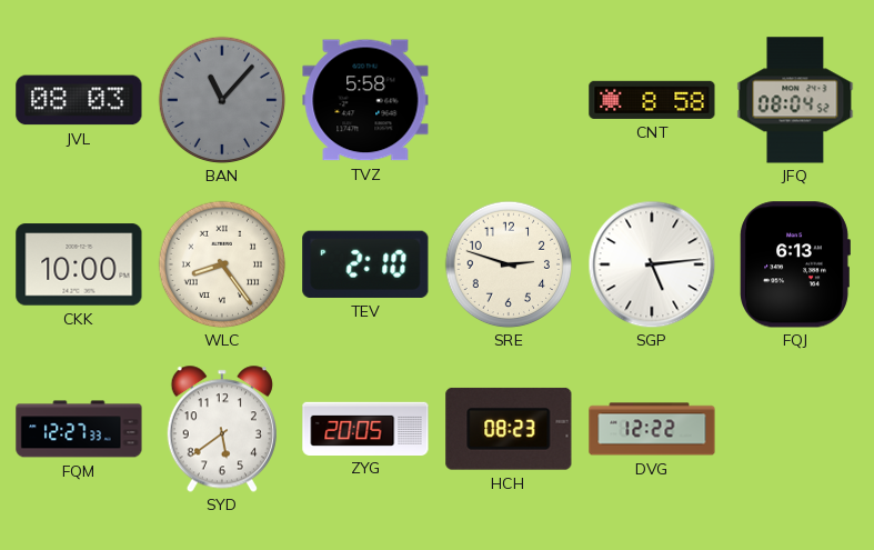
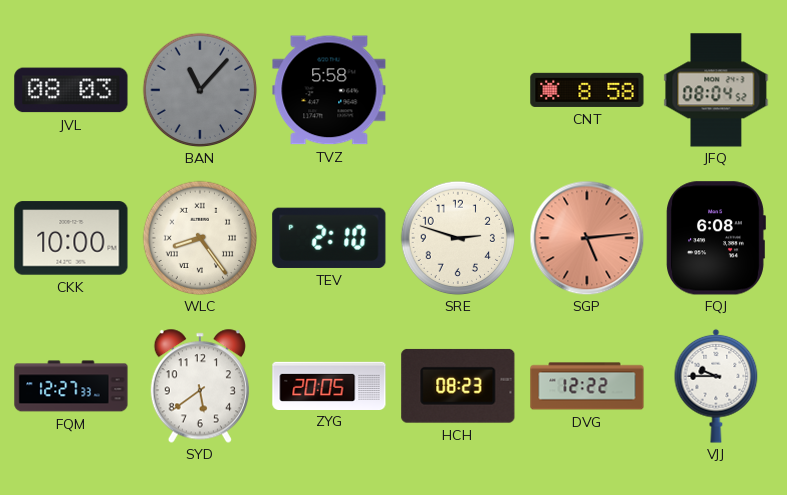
SGP dial: white -> salmon (587, 238)
FQJ: 6:13 -> 6:08 (716, 238)
VJJ: none -> 9:45 (716, 386)
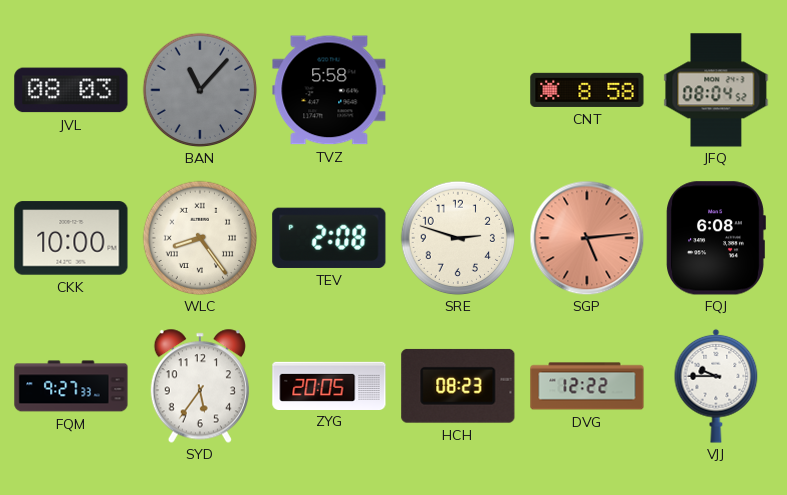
TEV: 2:10 -> 2:08 (329, 238)
FQM: 12:27 -> 9:27 (71, 386)
SYD: 5:39 -> 5:36 (200, 386)
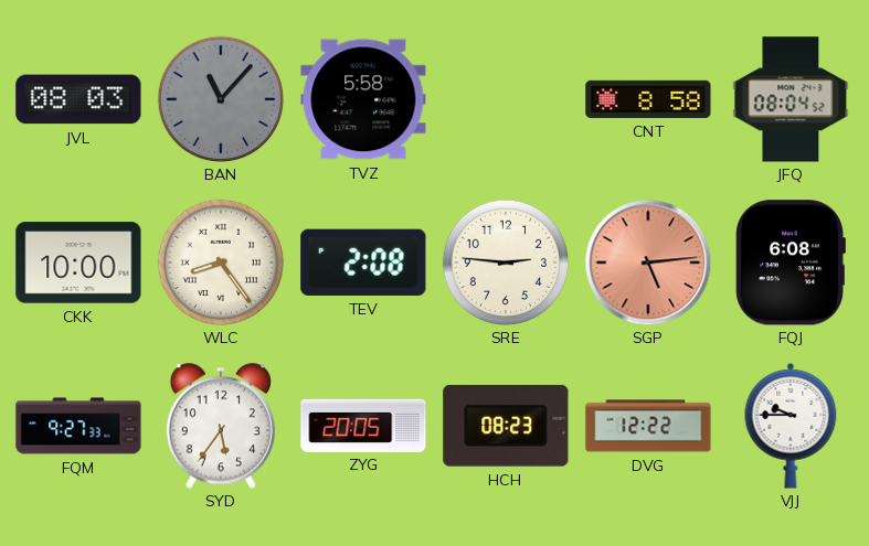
SRE: 2:48 -> 2:46 (506, 263)
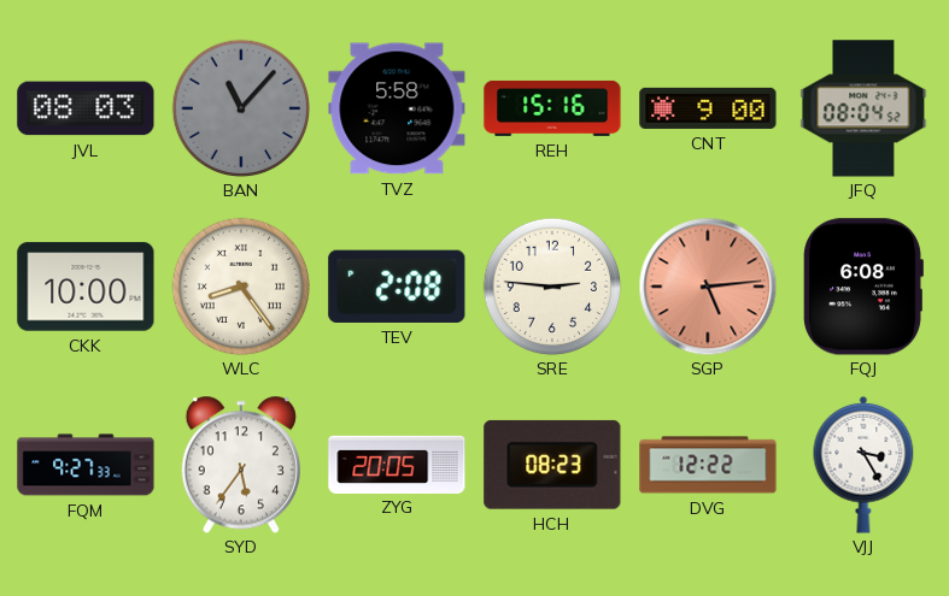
REH: none -> 15:16 (552, 108)
CNT: 8:58 -> 9:00 (708, 108)
VJJ: 9:45 -> 3:25 (863, 465)
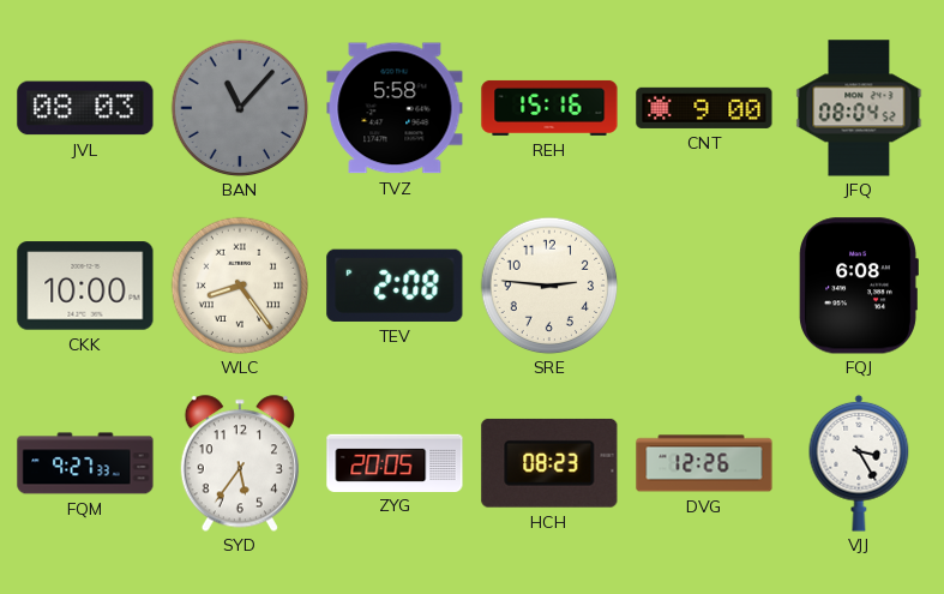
SGP: 5:14 -> none (708, 287)
DVG: 12:22 -> 12:26 (704, 463)
